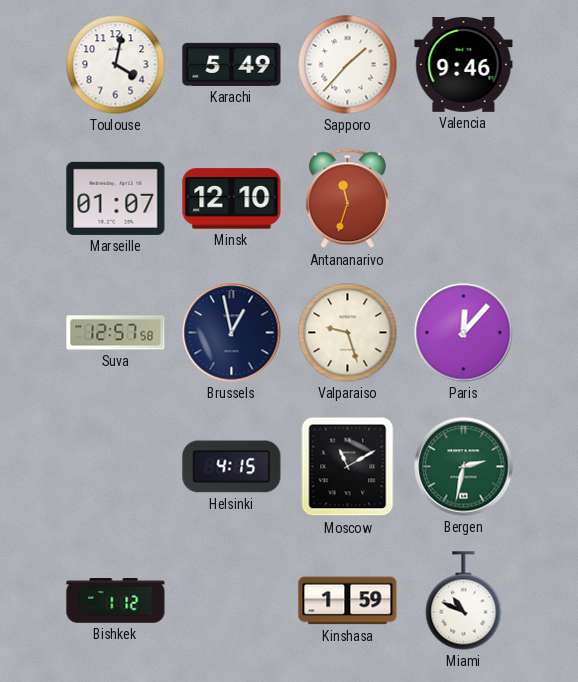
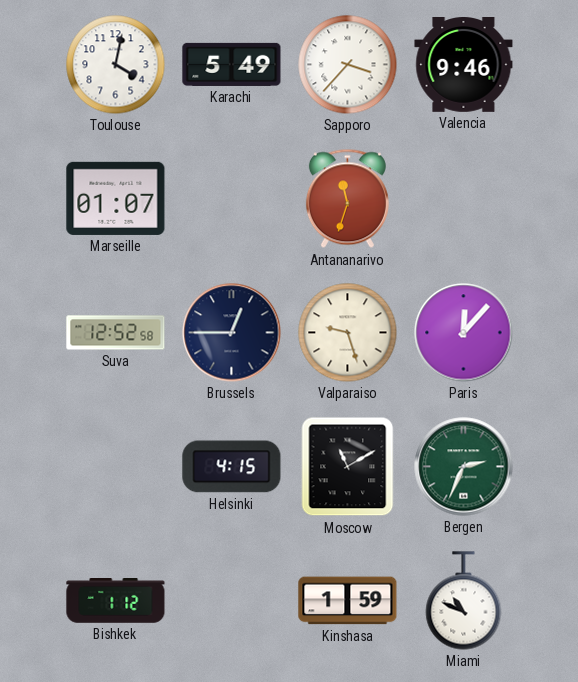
Sapporo: 1:37 -> 3:37 (348, 65)
Minsk: 12:10 -> none (232, 199)
Suva: 12:57 -> 12:52 (116, 333)
Brussels: 12:58 -> 12:45 (232, 333)
Bergen: 2:32 -> 2:34 (464, 467)
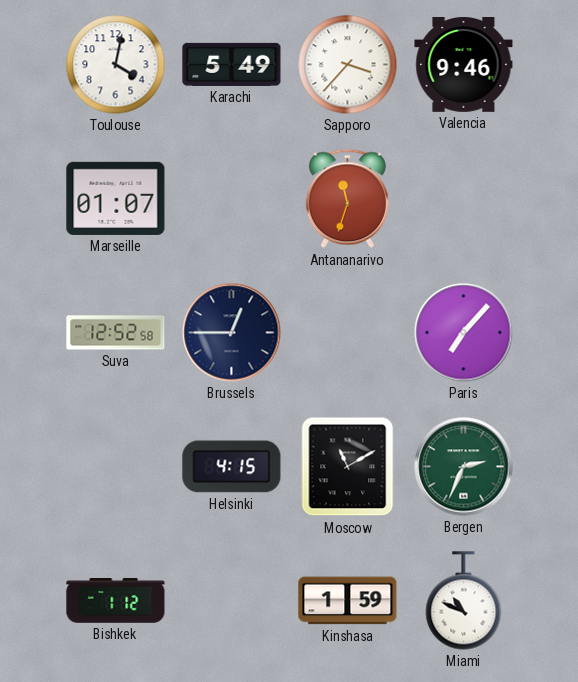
Valparaiso: 9:27 -> none (348, 333)
Paris: 12:07 -> 7:07 (464, 333)
